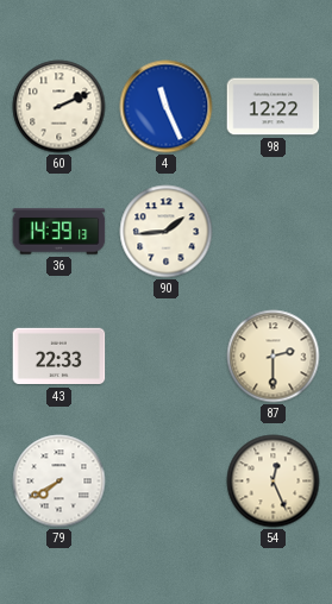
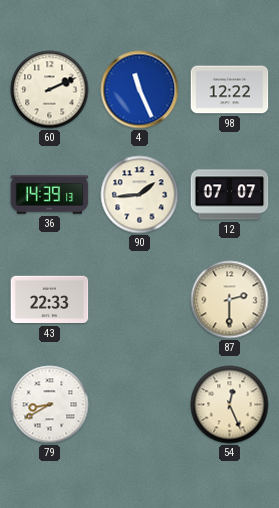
12: none -> 07:07 (230, 195)
79: 7:40 -> 8:40 (50, 405)
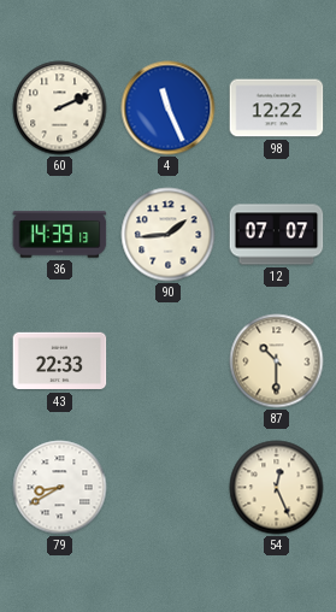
87: 2:30 -> 10:30 (277, 361)
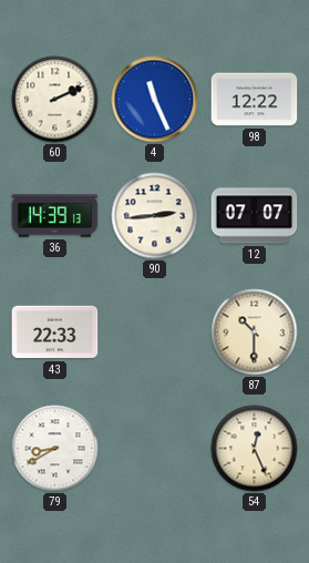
90: 1:44 -> 2:44 (155, 216)
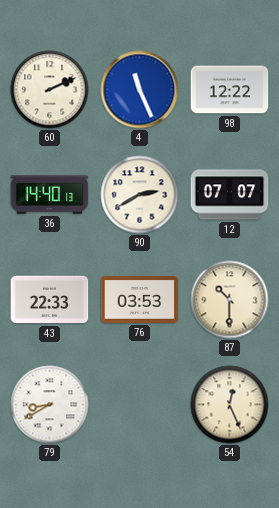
36: 14:39 -> 14:40 (50, 195)
90: 2:44 -> 2:40 (140, 195)
76: none -> 03:53 (140, 300)
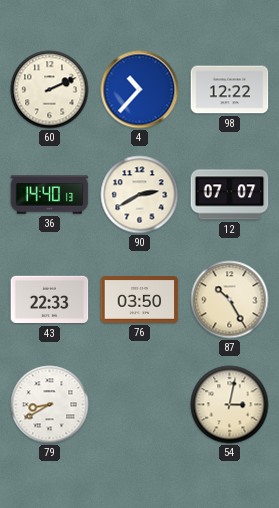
4: 11:26 -> 10:37 (140, 90)
76: 03:53 -> 03:50 (140, 300)
87: 10:30 -> 10:25 (230, 300)
54: 12:26 -> 3:02 (230, 405)
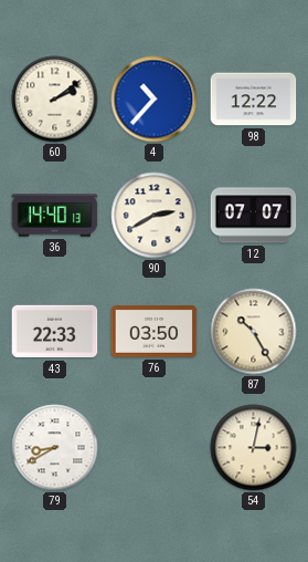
60: 2:11 -> 2:09 (55, 100)
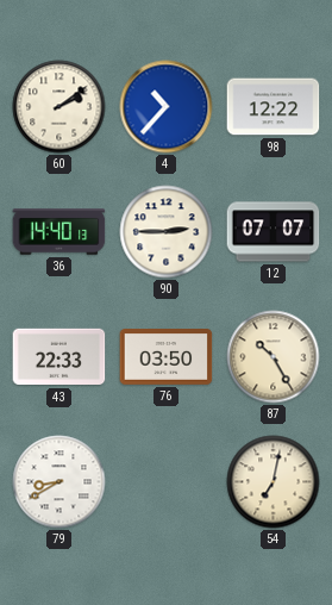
90: 2:40 -> 2:45 (167, 232)
54: 3:02 -> 7:02 (274, 482)
